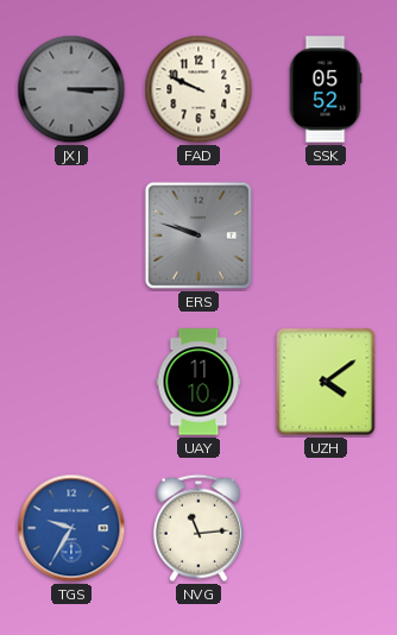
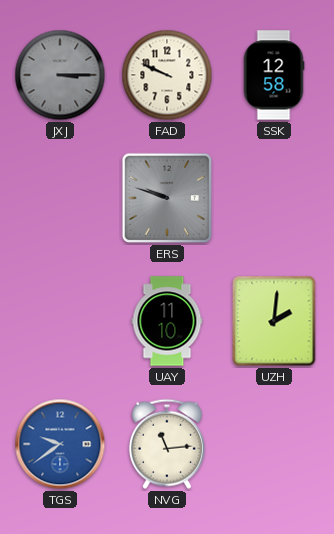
SSK: 05:52 -> 12:58 (274, 75)
UZH: 4:09 -> 2:01 (274, 321)
TGS: 9:35 -> 9:39 (60, 444)
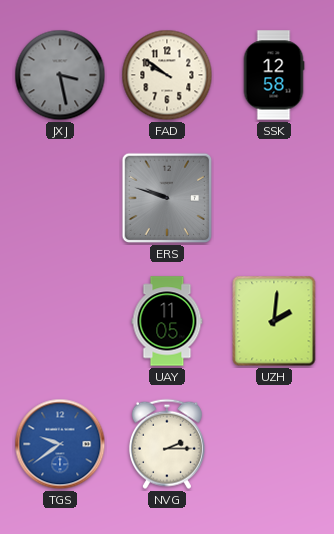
JXJ: 3:15 -> 3:28 (60, 75)
FAD: 9:49 -> 9:51 (167, 75)
UAY: 11:10 -> 11:05 (167, 321)
NVG: 11:14 -> 2:15 (167, 444)
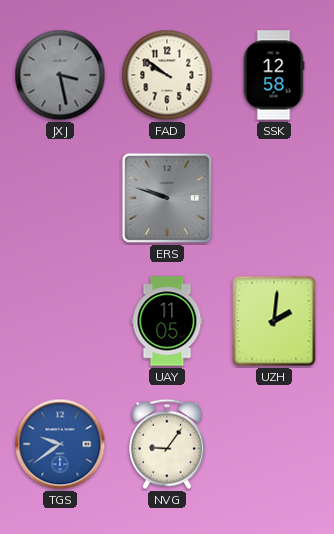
NVG: 2:15 -> 9:06 (167, 444)
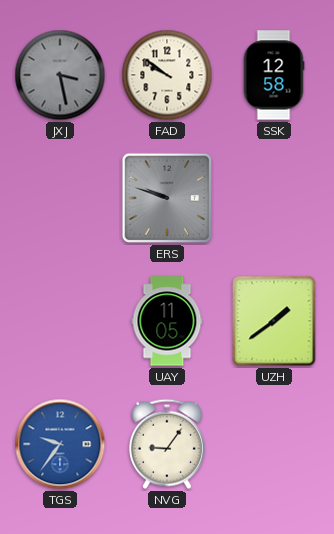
UZH: 2:01 -> 1:39 (274, 321)
TGS: 9:39 -> 9:36 (60, 444)
